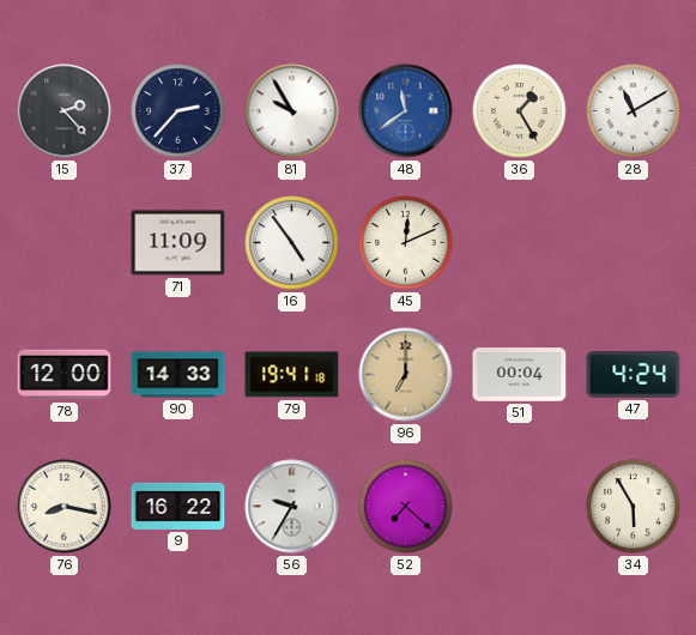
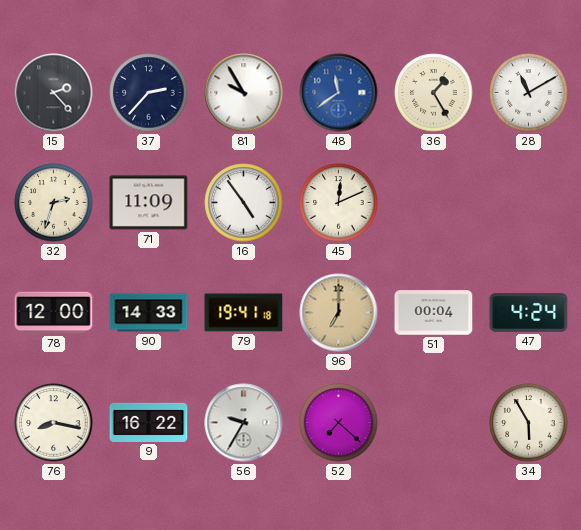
32: none -> 2:33 (54, 203)
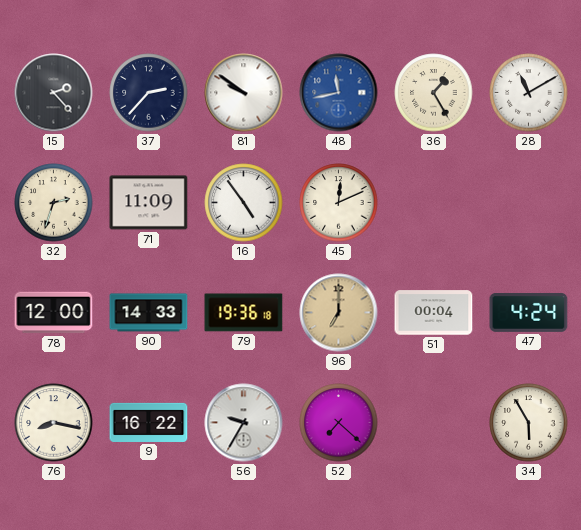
81: 9:55 -> 9:51 (244, 93)
48: 11:39 -> 11:43 (339, 93)
79: 19:41 -> 19:36 (244, 313)
